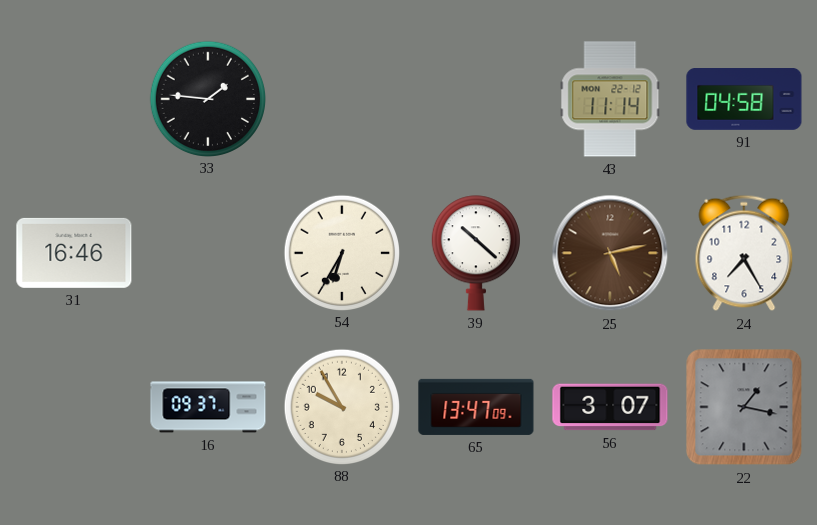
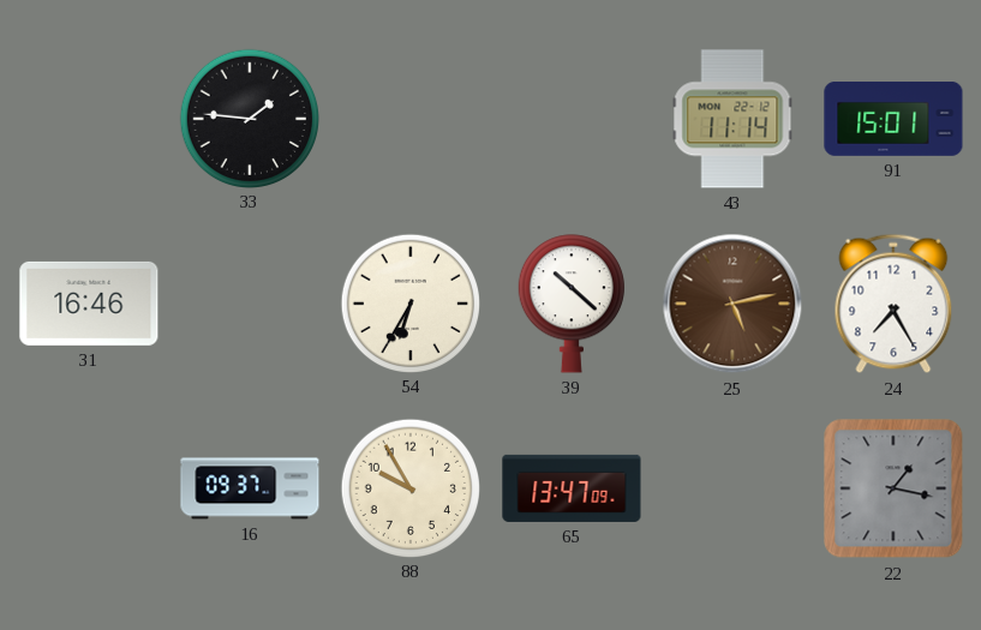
91: 04:58 -> 15:01 (893, 120)
56: 3:07 -> none (610, 407)
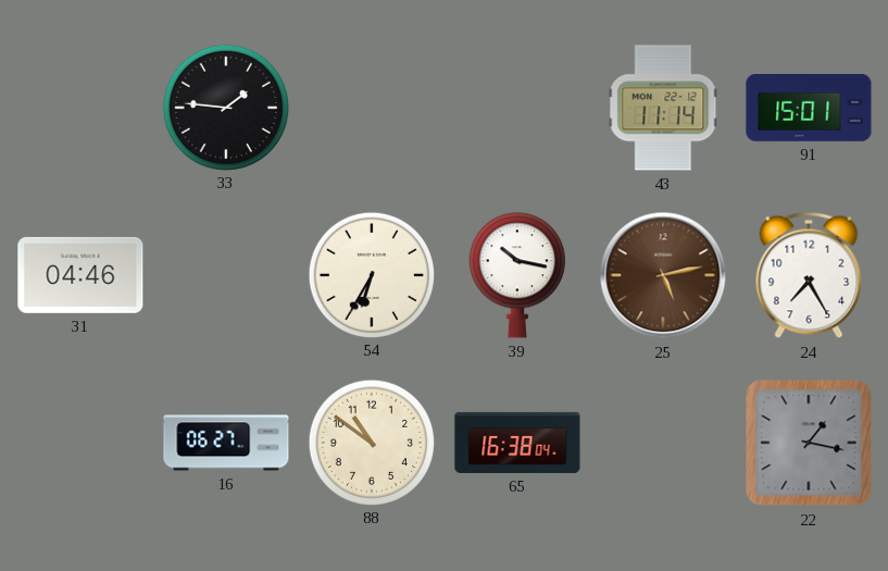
31: 16:46 -> 04:46 (80, 275)
39: 10:22 -> 10:17 (517, 275)
16: 09:37 -> 06:27 (226, 443)
88: 9:55 -> 10:51 (371, 442)
65: 13:47 -> 16:38 (517, 443)
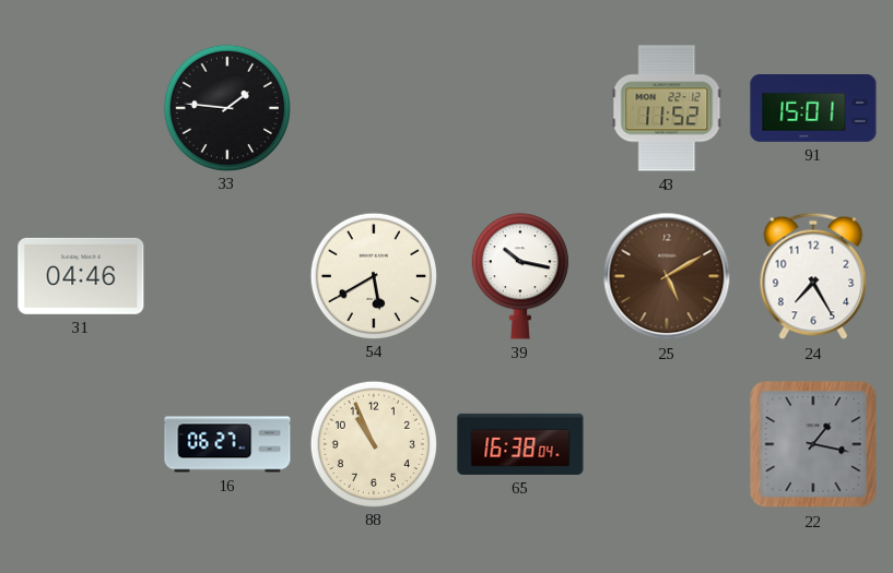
43: 11:14 -> 11:52 (667, 108)
54: 6:35 -> 5:40 (373, 275)
25: 5:13 -> 5:10 (667, 276)
88: 10:51 -> 10:56 (373, 443)
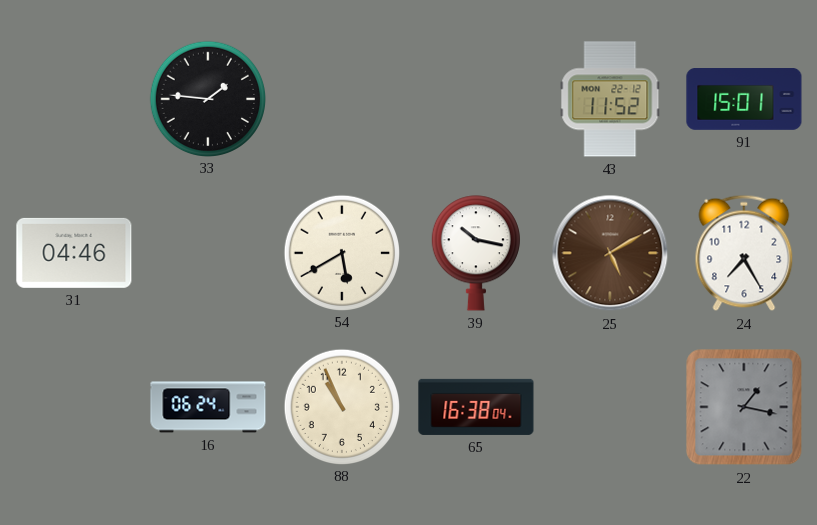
16: 06:27 -> 06:24 (208, 407)
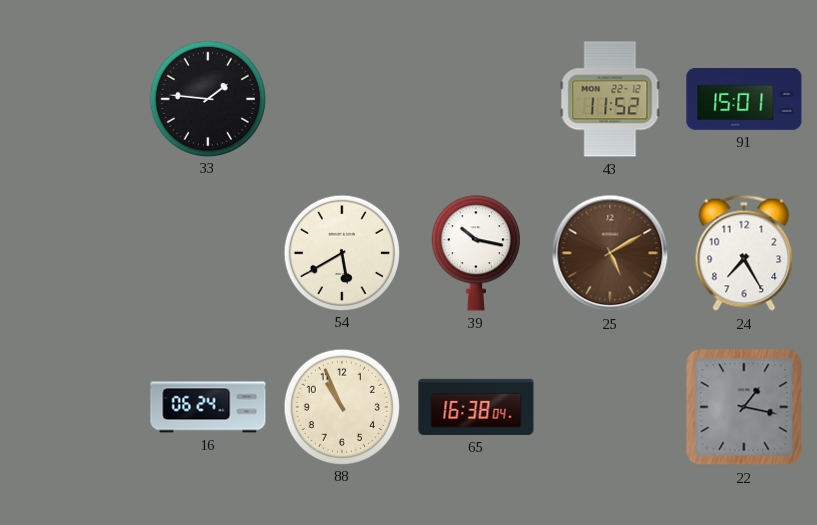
31: 04:46 -> none (74, 253)
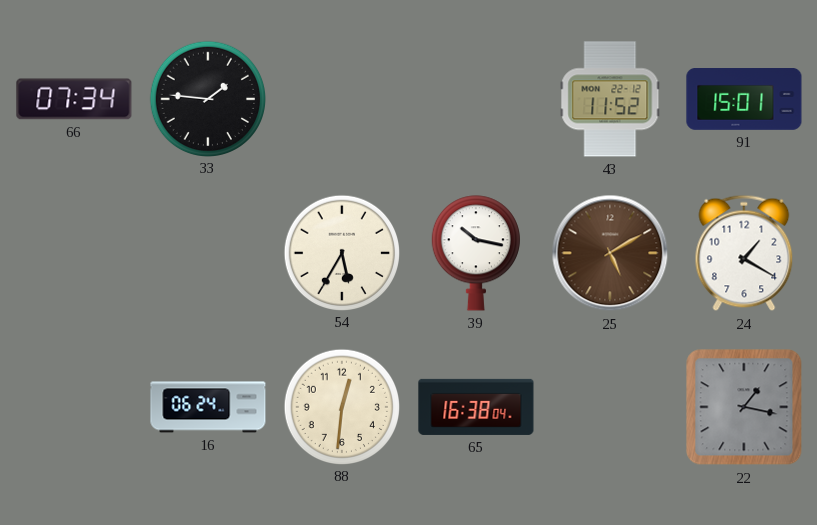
66: none -> 07:34 (74, 99)
54: 5:40 -> 5:35 (341, 252)
24: 7:25 -> 1:20 (744, 253)
88: 10:56 -> 12:31 (341, 406)
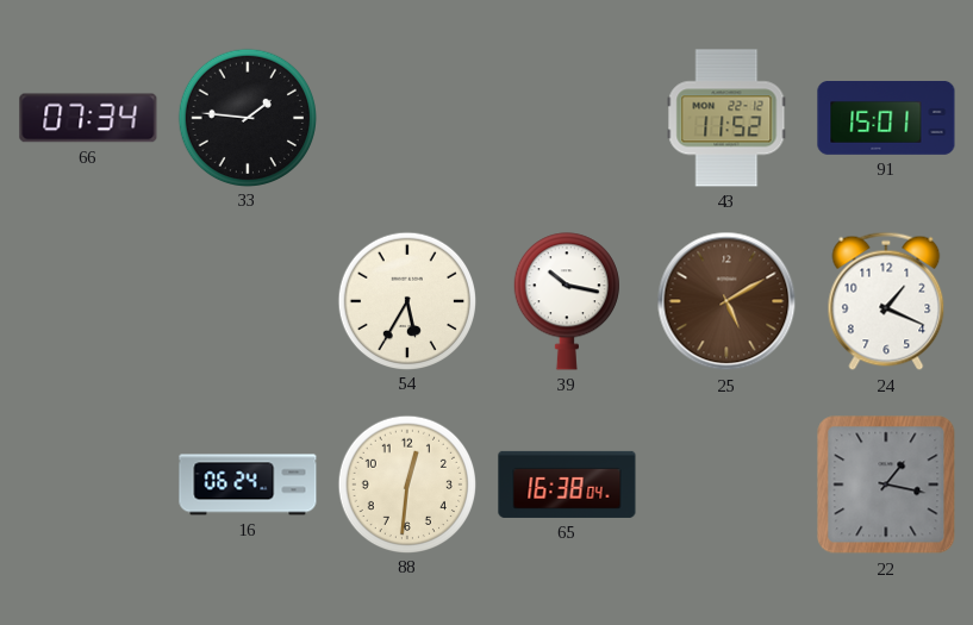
24: 1:20 -> 1:19 (886, 301)
